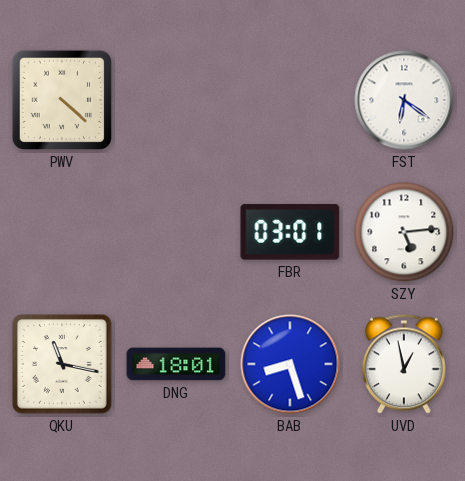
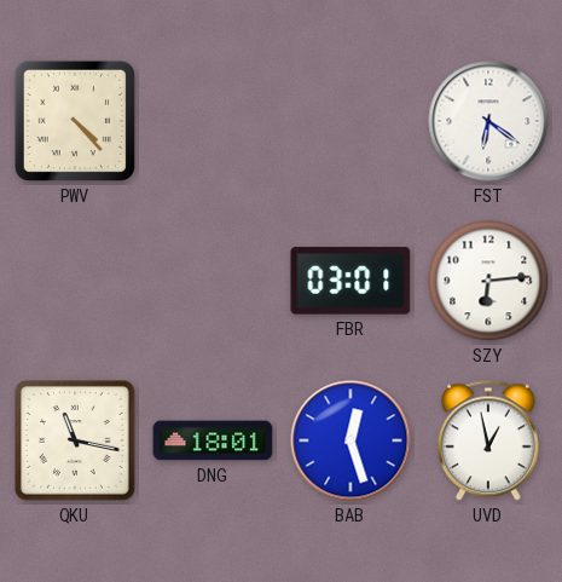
PWV: 4:22 -> 4:23 (75, 121)
SZY: 5:14 -> 6:14 (488, 281)
BAB: 8:27 -> 12:27 (350, 440)
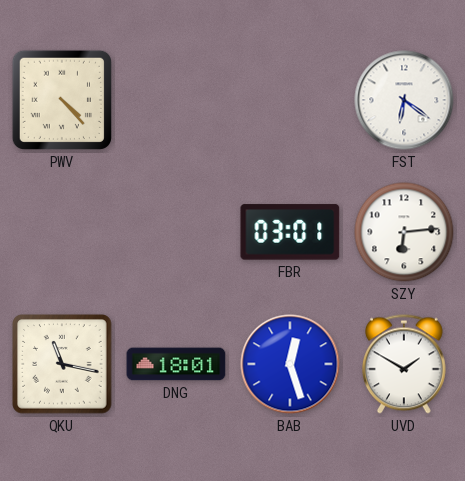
UVD: 12:58 -> 1:50 (404, 364)
